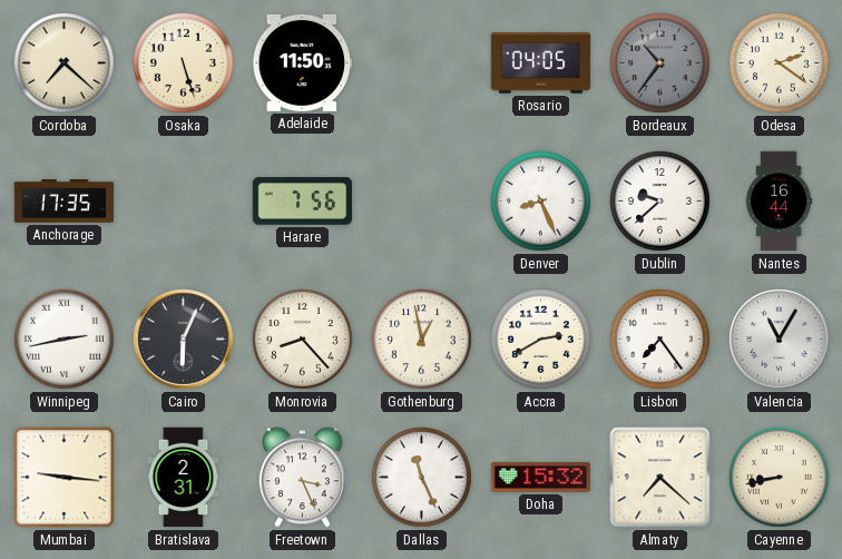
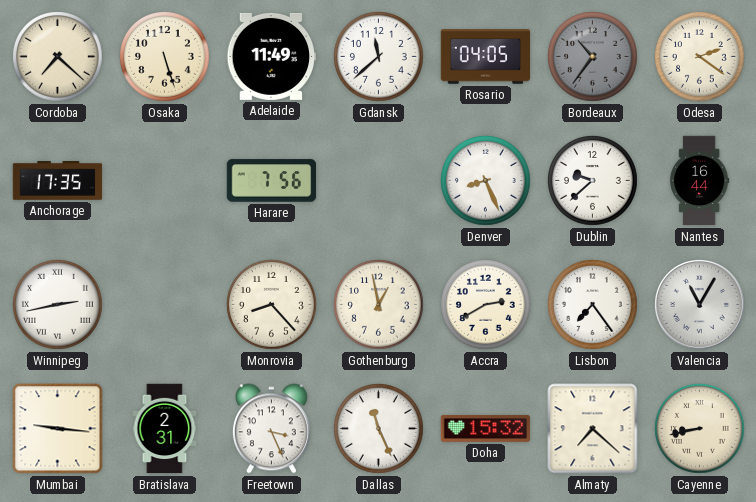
Adelaide: 11:50 -> 11:49 (272, 56)
Gdansk: none -> 11:38 (379, 57)
Cairo: 6:04 -> none (184, 340)
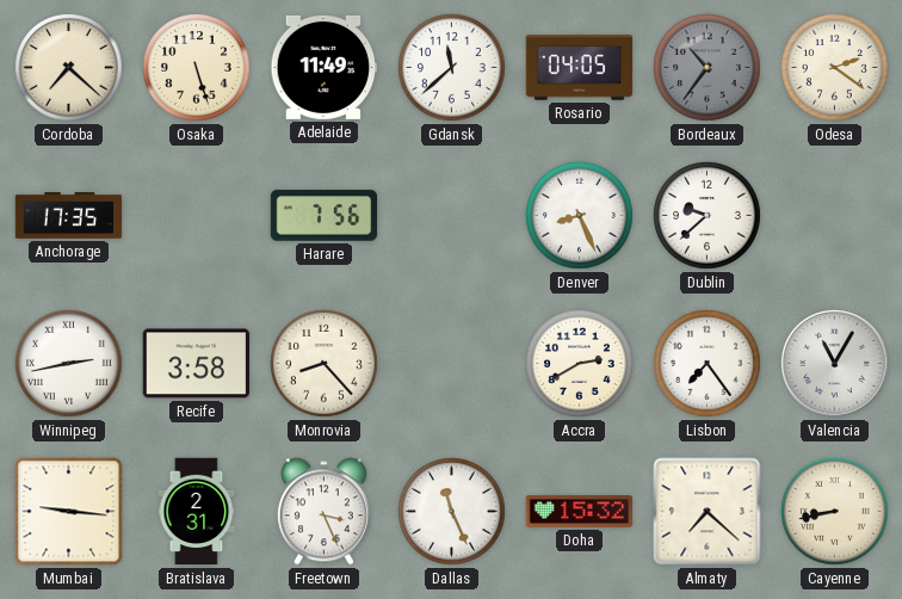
Nantes: 16:44 -> none (700, 181)
Recife: none -> 3:58 (196, 364)
Gothenburg: 12:58 -> none (379, 305)
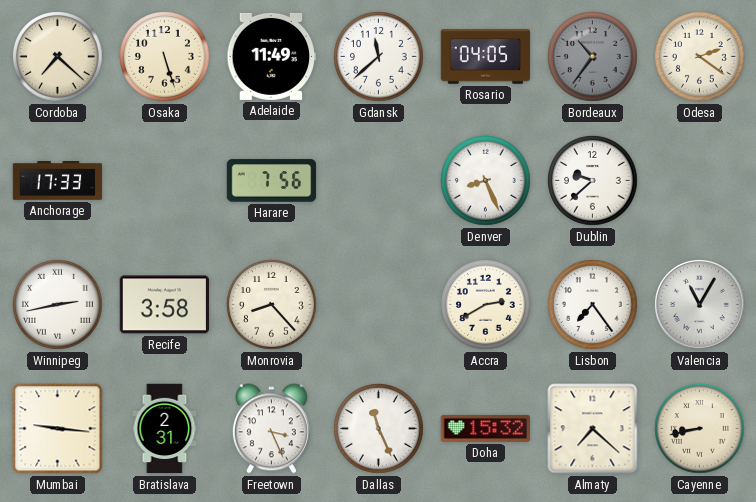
Anchorage: 17:35 -> 17:33 (58, 181)
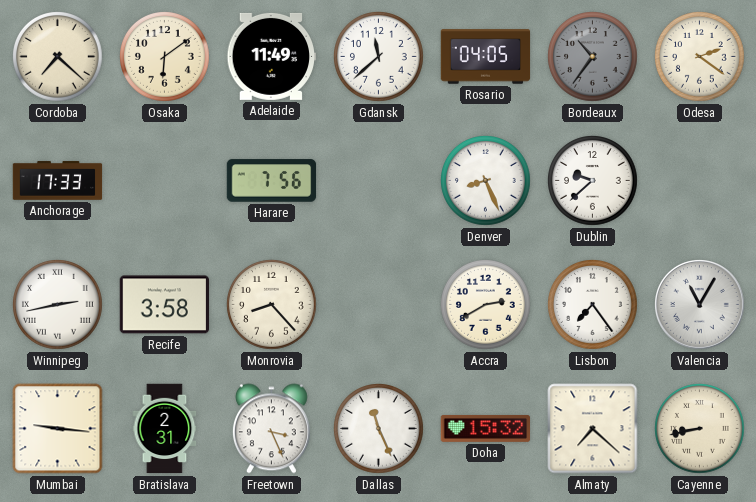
Osaka: 5:27 -> 6:09 (165, 57)
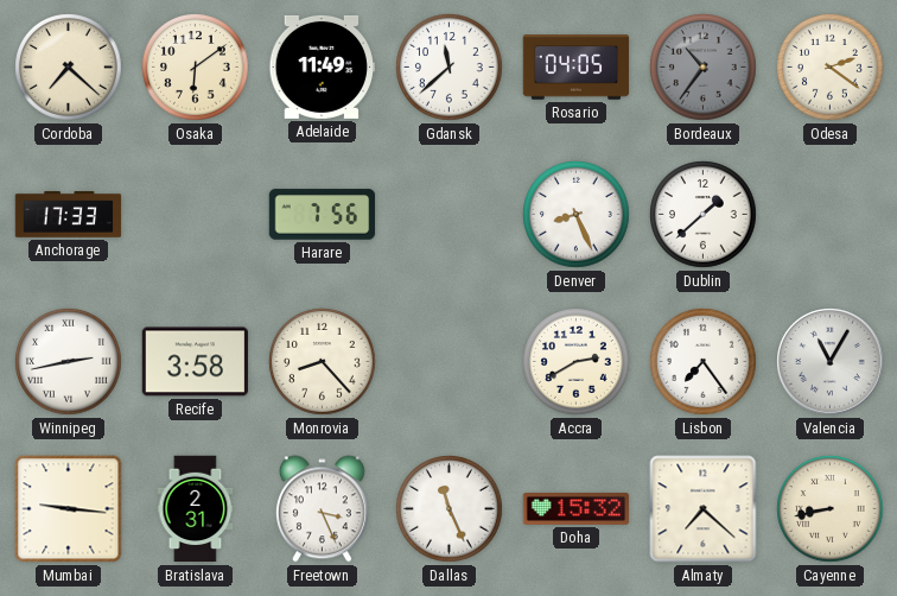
Dublin: 9:38 -> 1:38 (704, 215)
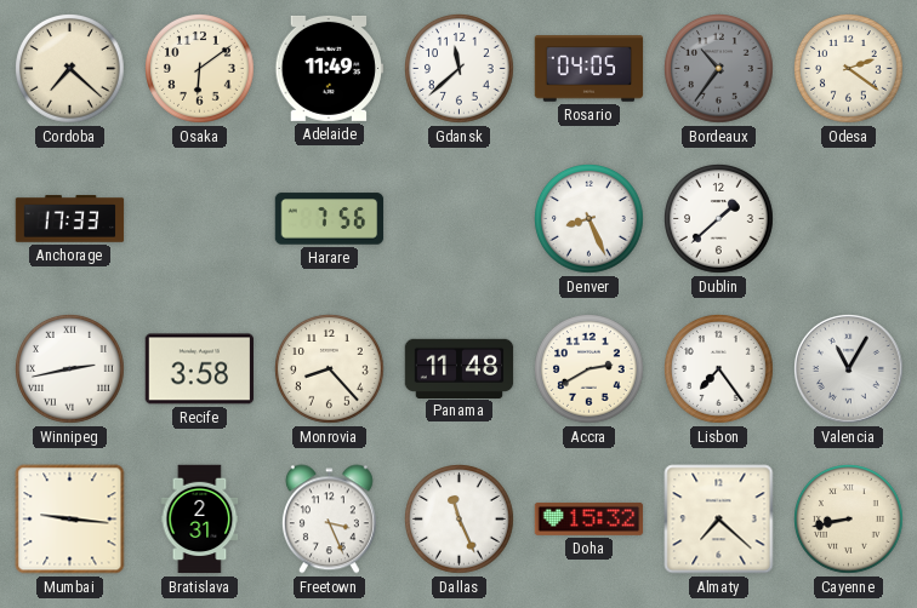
Panama: none -> 11:48 (460, 368)
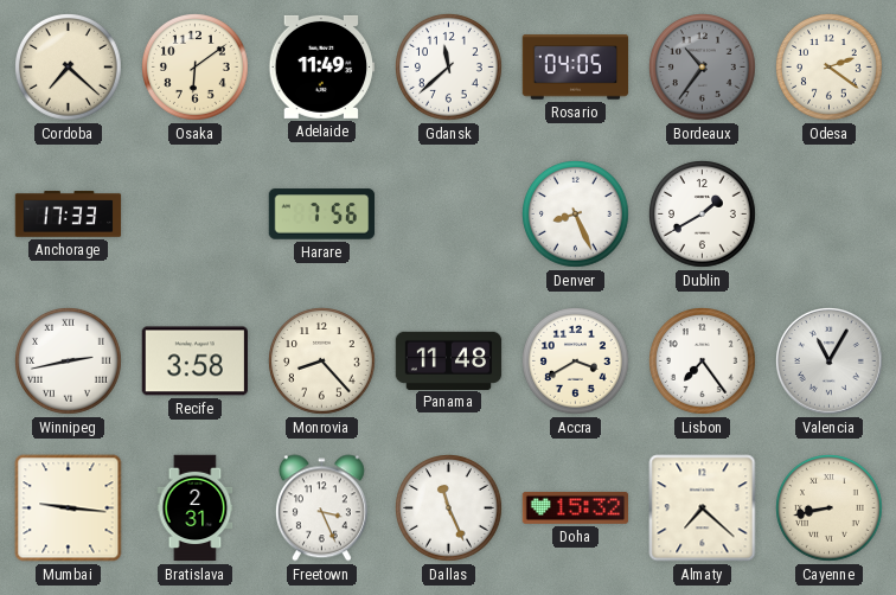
Dublin: 1:38 -> 1:40 (703, 215)
Accra: 2:40 -> 3:40 (576, 362)
